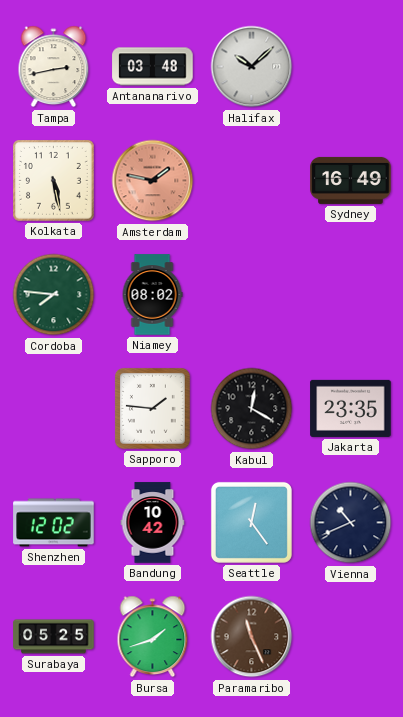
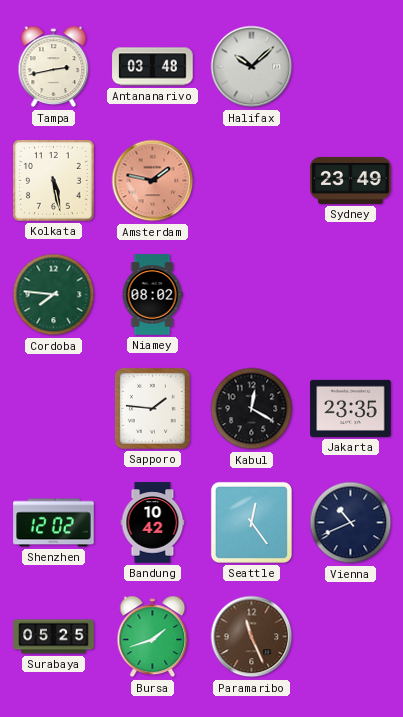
Sydney: 16:49 -> 23:49 (351, 180)
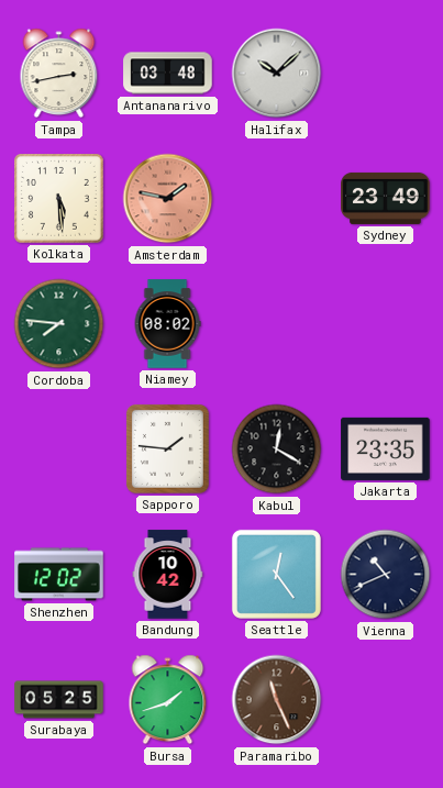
Kolkata: 5:28 -> 5:29 (59, 199)
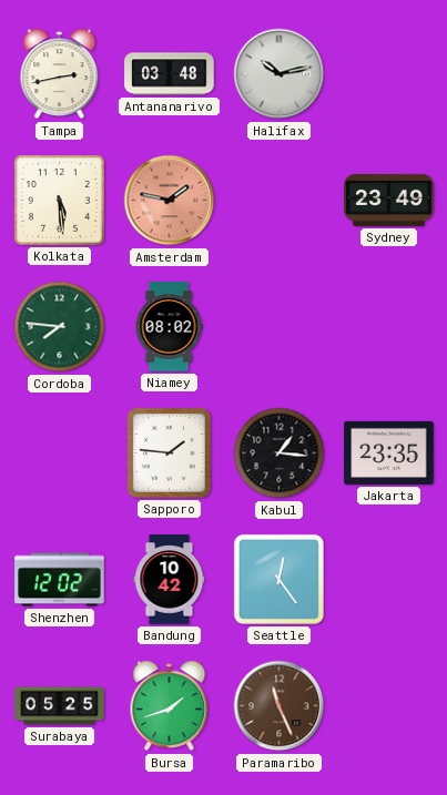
Halifax: 10:08 -> 10:13 (280, 74)
Kabul: 12:20 -> 1:16 (280, 453)
Vienna: 10:41 -> none (386, 575)
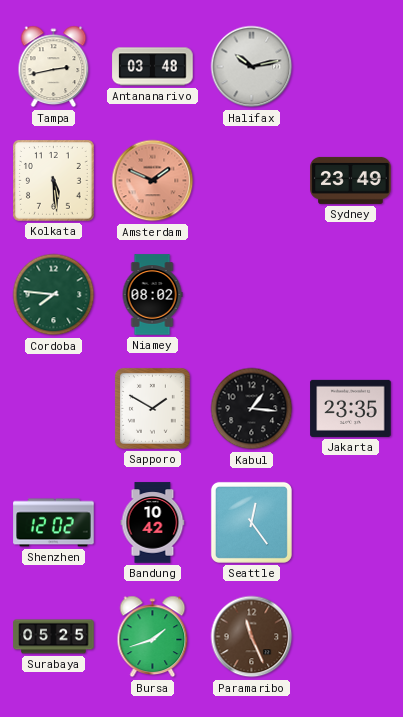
Amsterdam: 1:47 -> 1:49 (153, 181)
Sapporo: 1:46 -> 1:50 (152, 408)
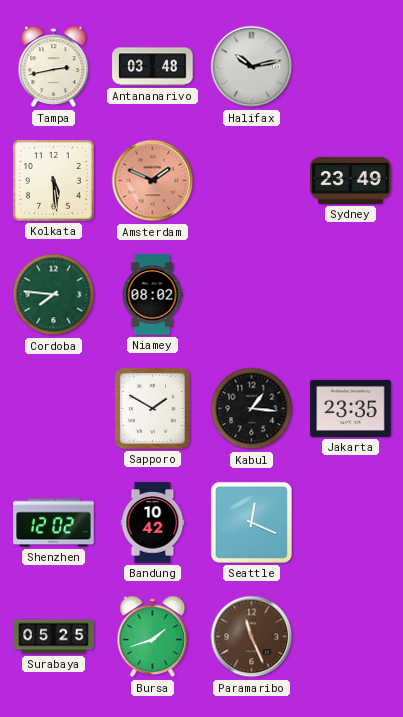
Seattle: 12:24 -> 12:19 (251, 522)
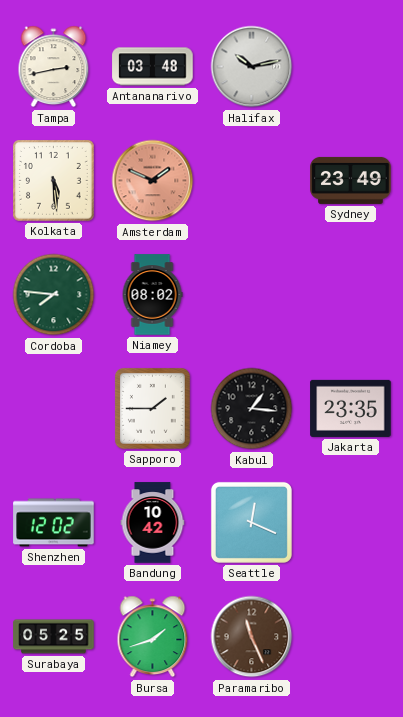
Sapporo: 1:50 -> 1:45 (152, 408)
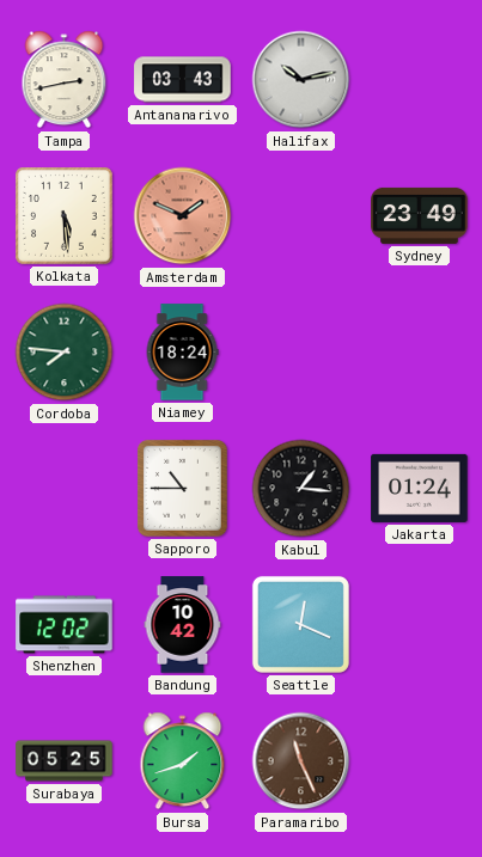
Antananarivo: 03:48 -> 03:43 (183, 80)
Niamey: 08:02 -> 18:24 (182, 353)
Sapporo: 1:45 -> 10:45 (182, 488)
Jakarta: 23:35 -> 01:24 (420, 488)
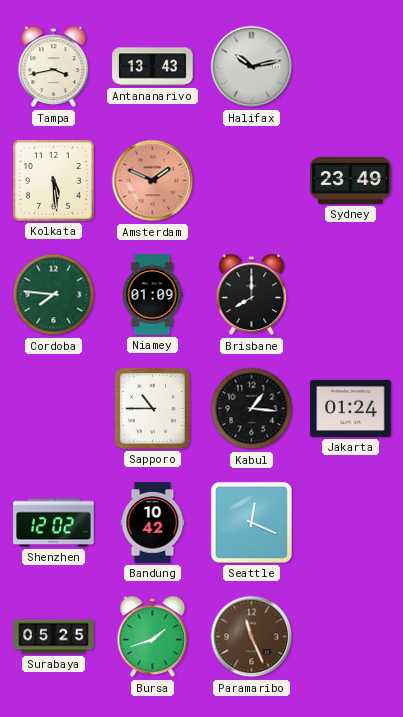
Tampa: 2:43 -> 3:43 (54, 67)
Antananarivo: 03:43 -> 13:43 (153, 67)
Niamey: 18:24 -> 01:09 (152, 295)
Brisbane: none -> 8:00 (252, 295)
